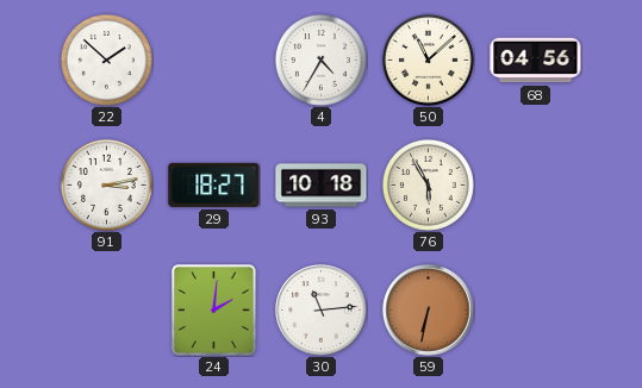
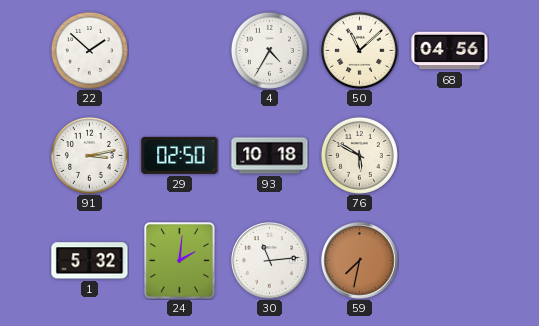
29: 18:27 -> 02:50 (180, 155)
76: 5:55 -> 5:50 (359, 155)
1: none -> 5:32 (90, 261)
59: 6:32 -> 7:32 (360, 261)
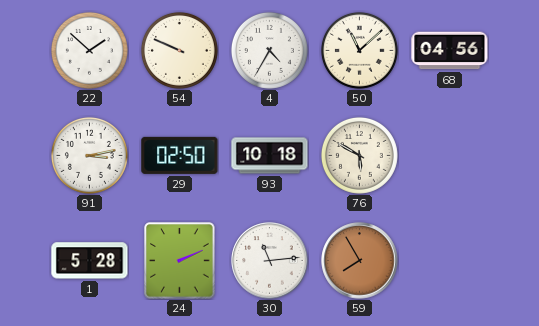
54: none -> 9:49 (179, 50)
1: 5:32 -> 5:28 (90, 261)
24: 2:01 -> 2:11 (180, 261)
59: 7:32 -> 7:55 (360, 261)
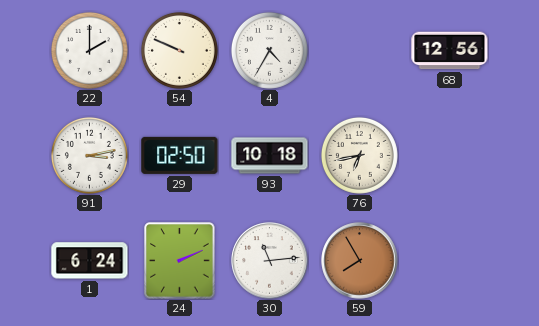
22: 1:52 -> 2:00 (89, 50)
50: 11:08 -> none (359, 50)
68: 04:56 -> 12:56 (450, 51)
76: 5:50 -> 6:43 (359, 155)
1: 5:28 -> 6:24 (90, 261)
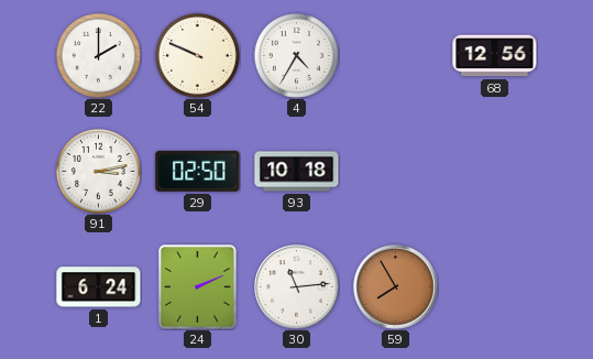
76: 6:43 -> none (359, 155)
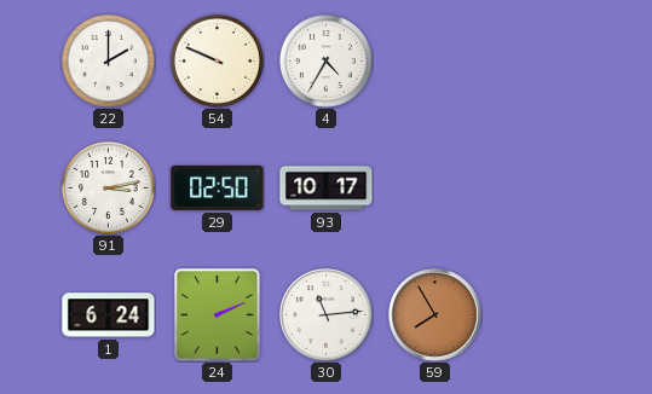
68: 12:56 -> none (495, 56)
93: 10:18 -> 10:17 (327, 189)
